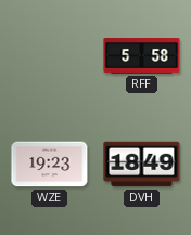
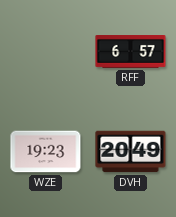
RFF: 5:58 -> 6:57 (131, 52)
DVH: 18:49 -> 20:49 (131, 152)
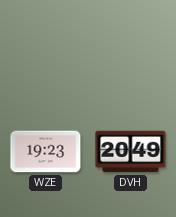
RFF: 6:57 -> none (131, 52)
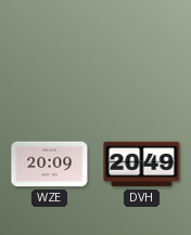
WZE: 19:23 -> 20:09 (50, 165)
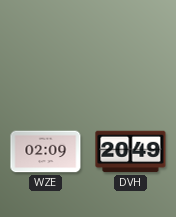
WZE: 20:09 -> 02:09 (46, 152)
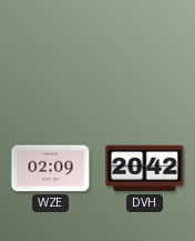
DVH: 20:49 -> 20:42 (145, 169)
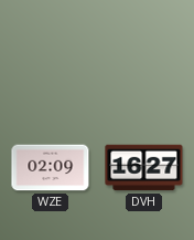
DVH: 20:42 -> 16:27 (144, 168)
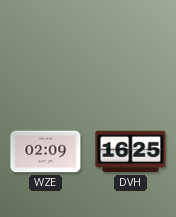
DVH: 16:27 -> 16:25 (131, 152)
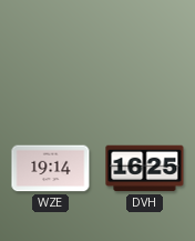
WZE: 02:09 -> 19:14 (51, 169)
